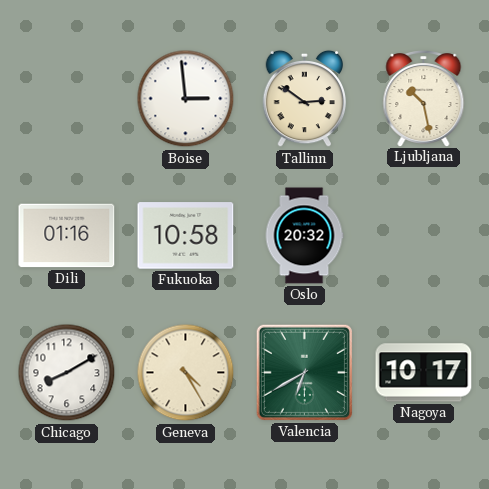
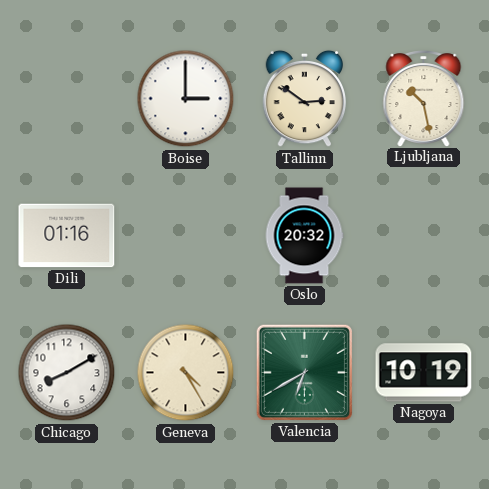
Boise: 2:59 -> 3:00 (186, 99)
Fukuoka: 10:58 -> none (186, 236)
Nagoya: 10:17 -> 10:19 (424, 373)
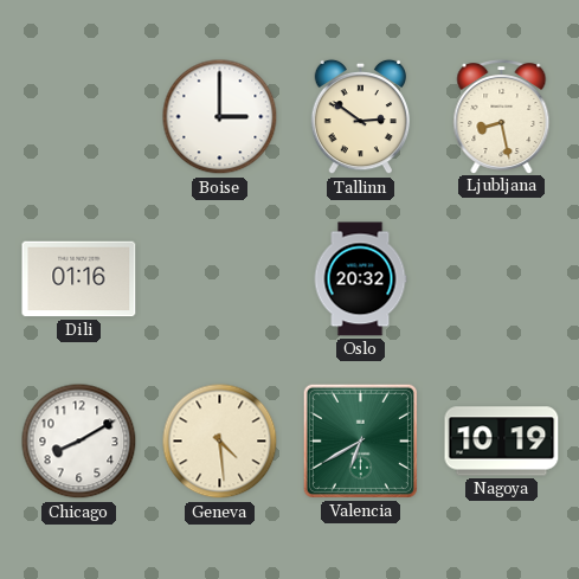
Ljubljana: 10:28 -> 8:28 (502, 117)
Geneva: 4:25 -> 4:29 (220, 442)
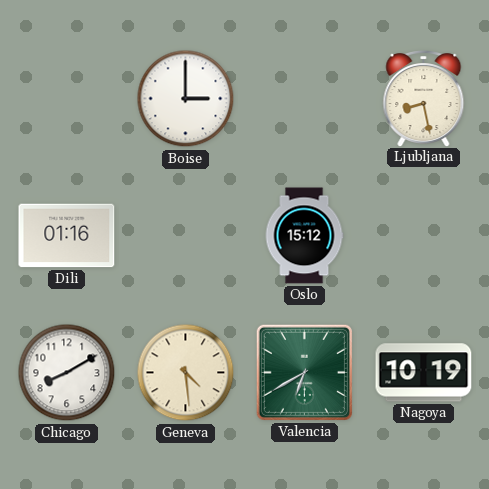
Tallinn: 2:51 -> none (361, 117)
Oslo: 20:32 -> 15:12 (304, 236)
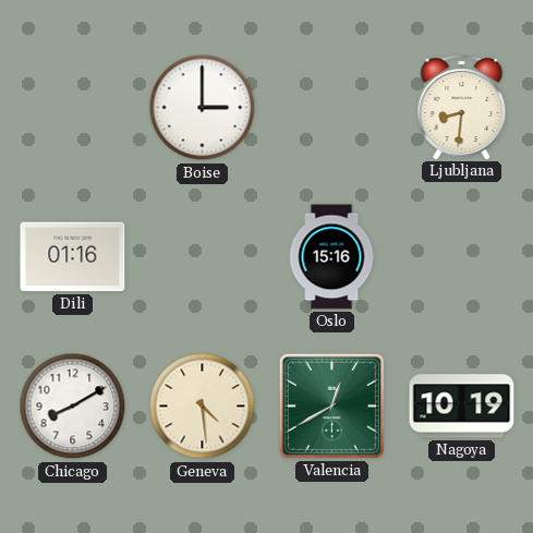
Ljubljana: 8:28 -> 8:31 (462, 108)
Oslo: 15:12 -> 15:16 (331, 257)
Valencia: 6:40 -> 12:40 (331, 405)
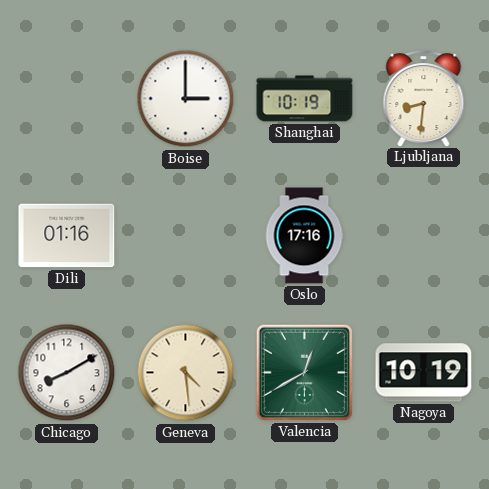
Shanghai: none -> 10:19 (305, 99)
Oslo: 15:16 -> 17:16 (304, 236)
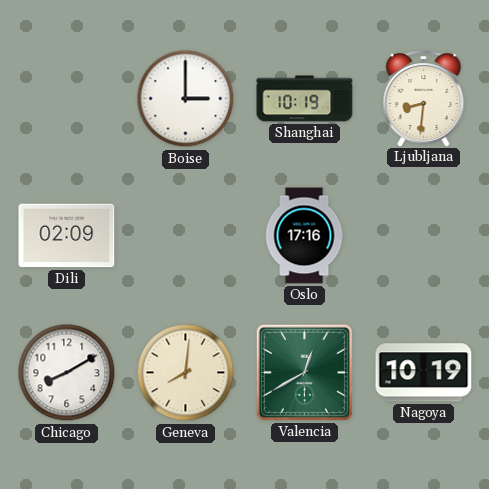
Dili: 01:16 -> 02:09 (67, 236)
Geneva: 4:29 -> 8:01 (186, 373)
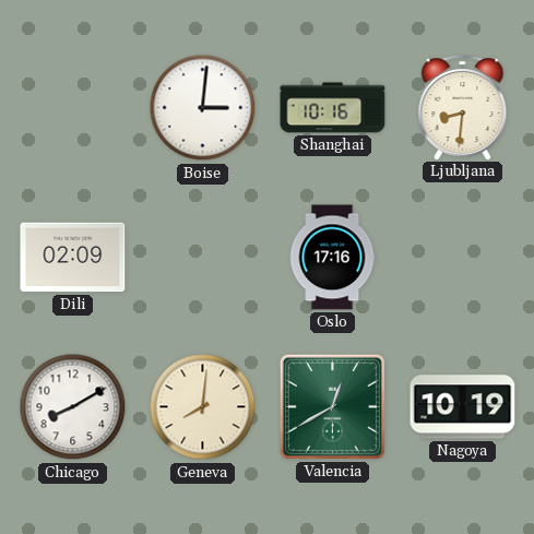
Boise: 3:00 -> 3:01 (203, 108)
Shanghai: 10:19 -> 10:16 (333, 108)
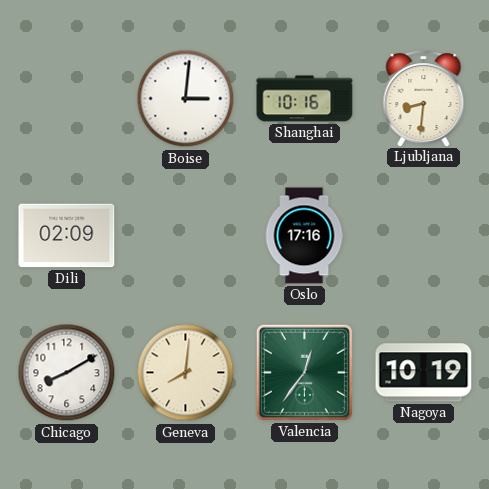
Valencia: 12:40 -> 12:36 (304, 372)
